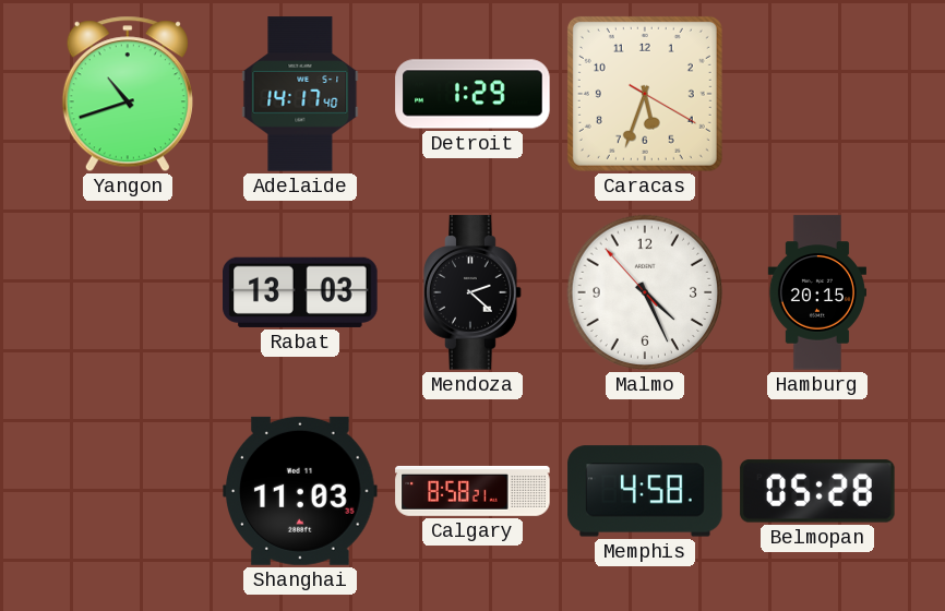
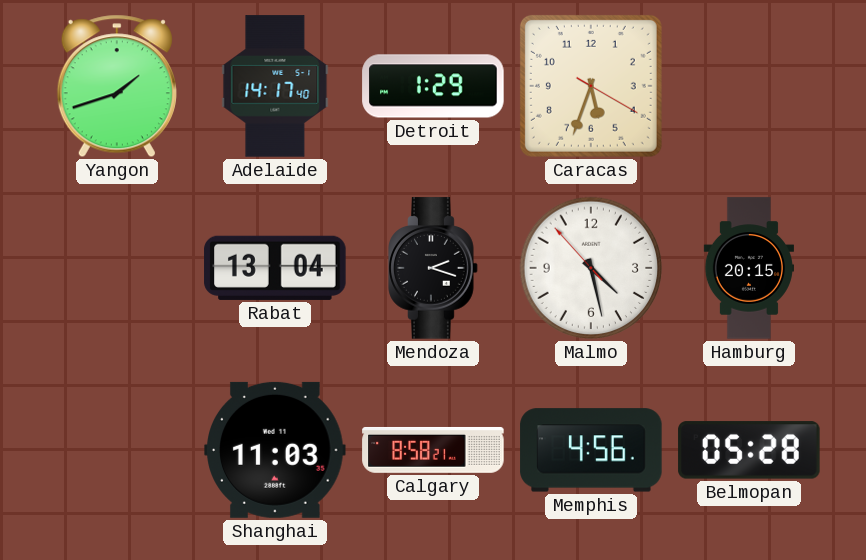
Yangon: 10:42 -> 1:42 (117, 86)
Rabat: 13:03 -> 13:04 (275, 268)
Mendoza: 2:22 -> 2:18 (433, 268)
Malmo: 4:25 -> 4:27 (591, 268)
Memphis: 4:58 -> 4:56 (591, 450)
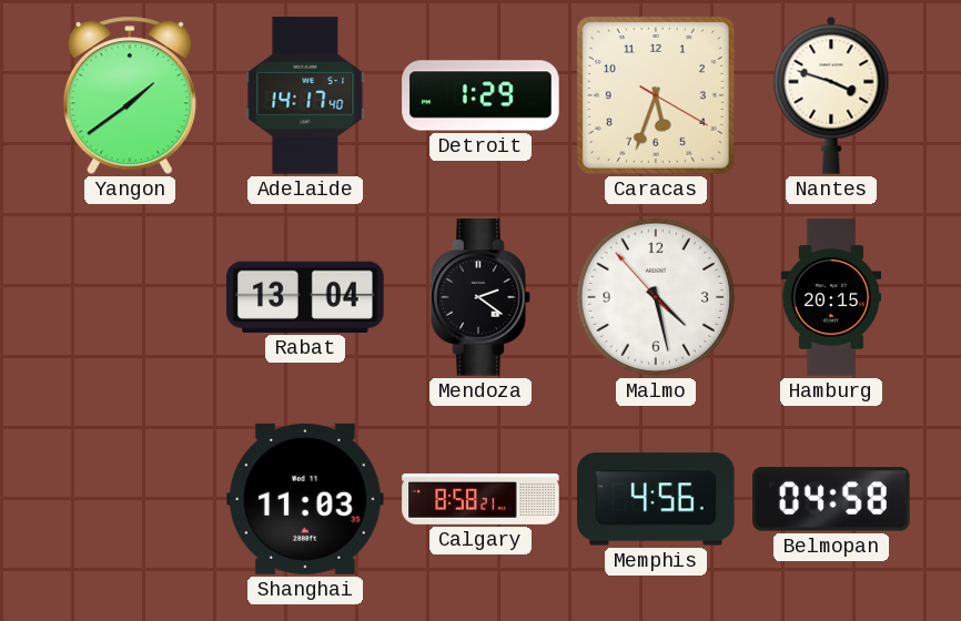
Yangon: 1:42 -> 1:39 (130, 95)
Nantes: none -> 3:48 (831, 95)
Mendoza: 2:18 -> 2:21 (480, 297)
Belmopan: 05:28 -> 04:58 (831, 499)
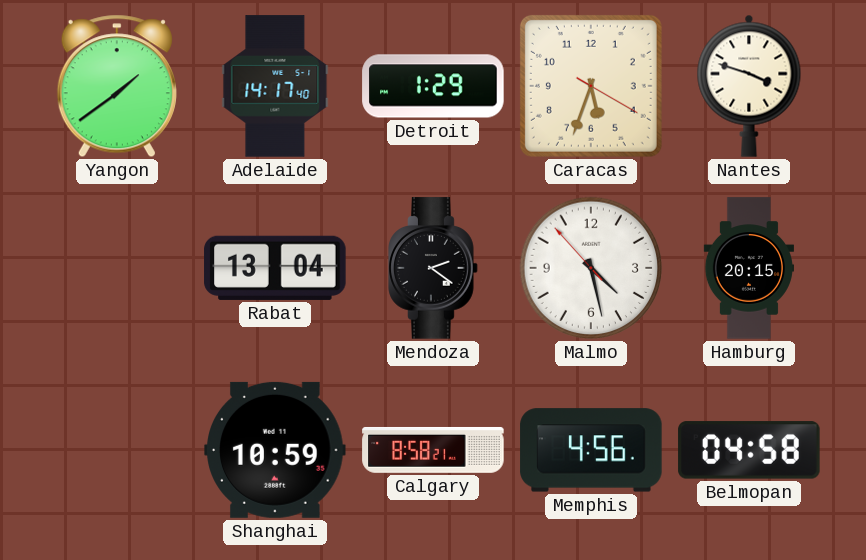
Shanghai: 11:03 -> 10:59 (275, 450)
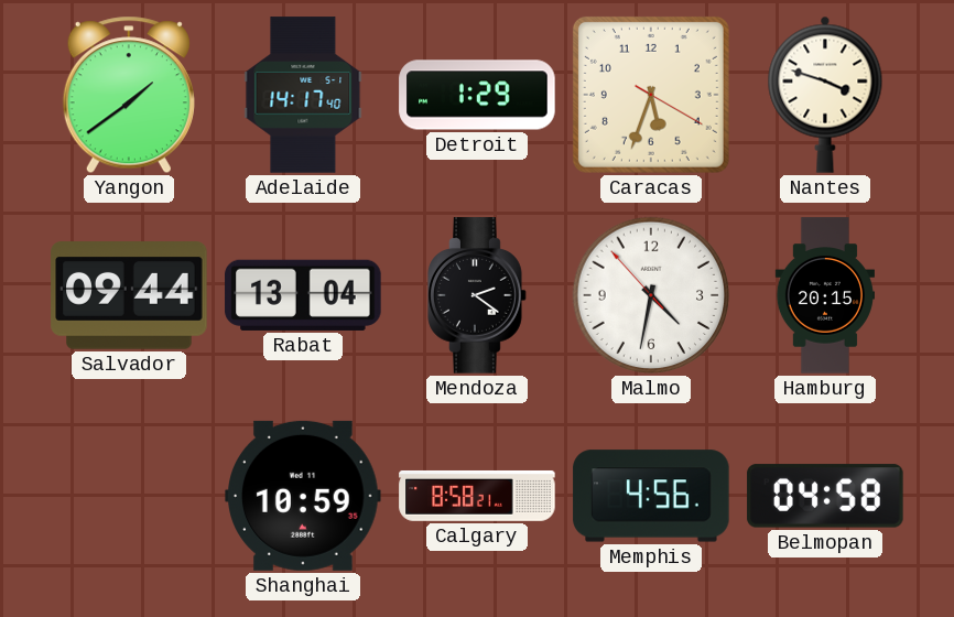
Salvador: none -> 09:44 (129, 295)
Malmo: 4:27 -> 4:31 (651, 295)
